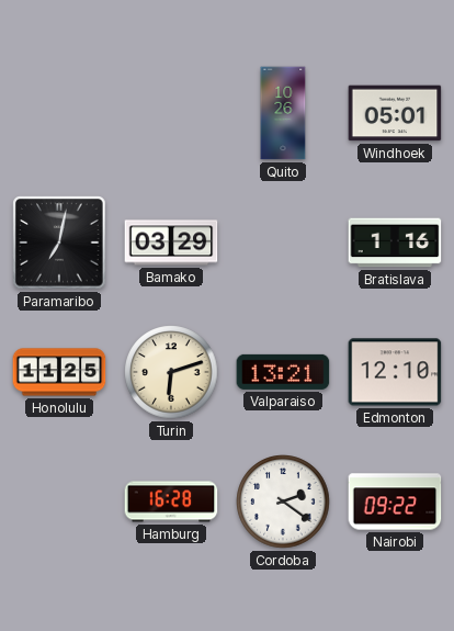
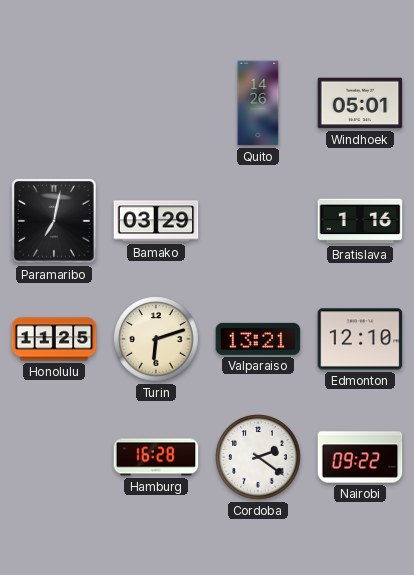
Quito: 10:26 -> 14:26 (258, 103)
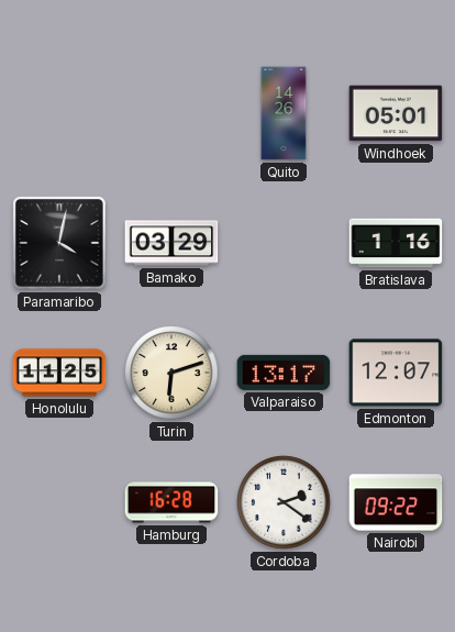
Paramaribo: 7:02 -> 4:02 (59, 243)
Valparaiso: 13:21 -> 13:17 (284, 373)
Edmonton: 12:10 -> 12:07 (396, 373)
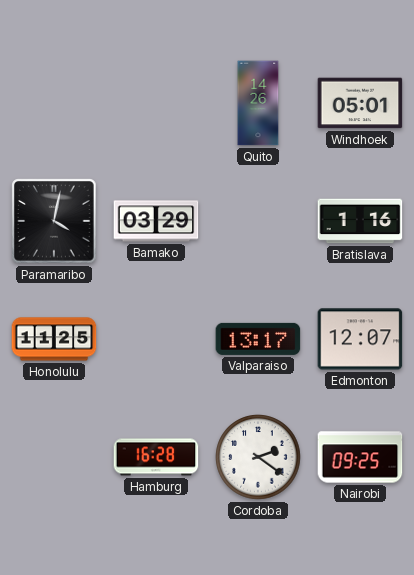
Turin: 6:12 -> none (171, 373)
Nairobi: 09:22 -> 09:25 (360, 457)
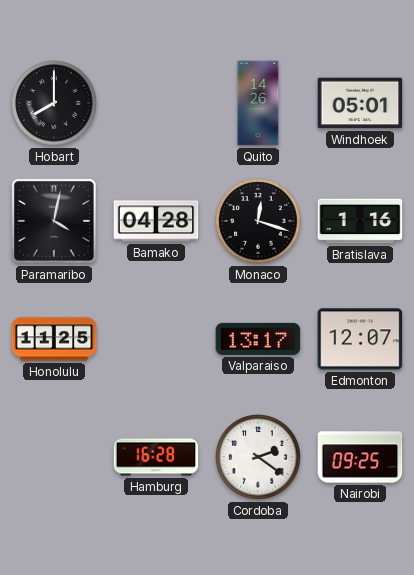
Hobart: none -> 8:00 (54, 103)
Bamako: 03:29 -> 04:28 (156, 221)
Monaco: none -> 12:18 (258, 221)
